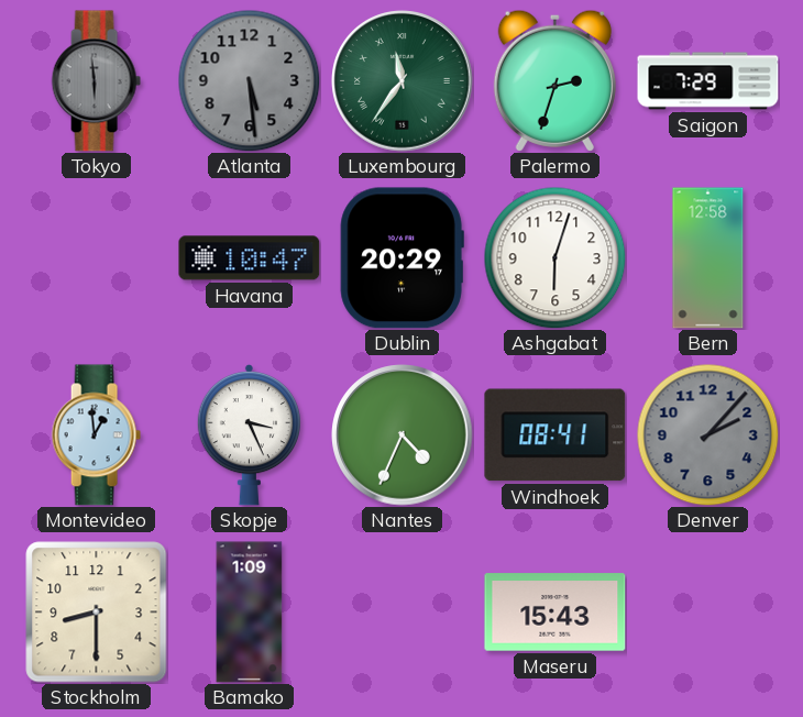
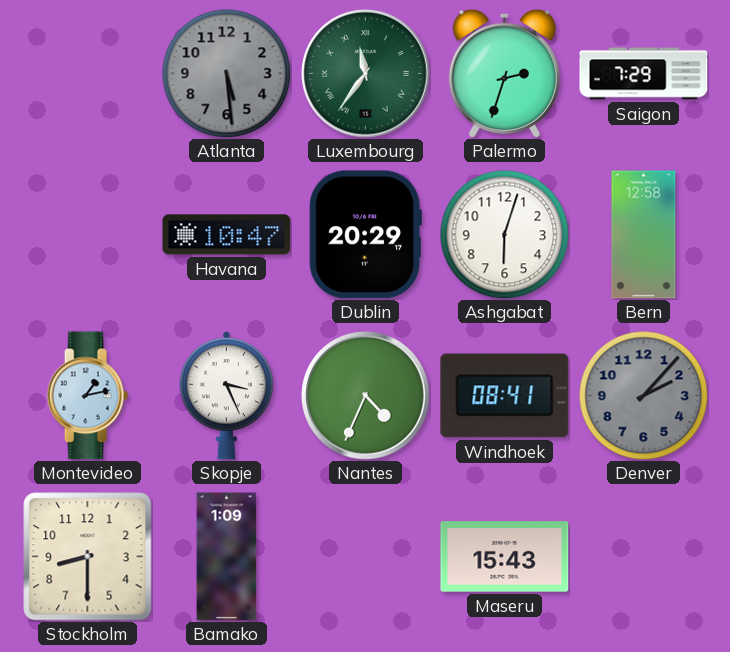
Tokyo: 5:59 -> none (96, 81)
Montevideo: 12:59 -> 1:13 (87, 396)
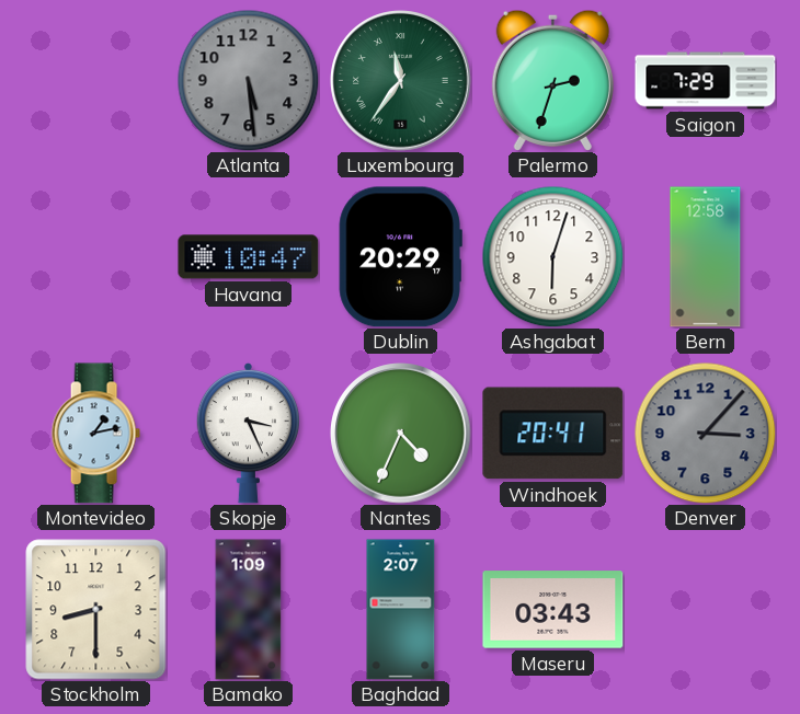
Windhoek: 08:41 -> 20:41 (553, 434)
Denver: 2:07 -> 3:07 (705, 433)
Baghdad: none -> 2:07 (401, 610)
Maseru: 15:43 -> 03:43 (553, 610)
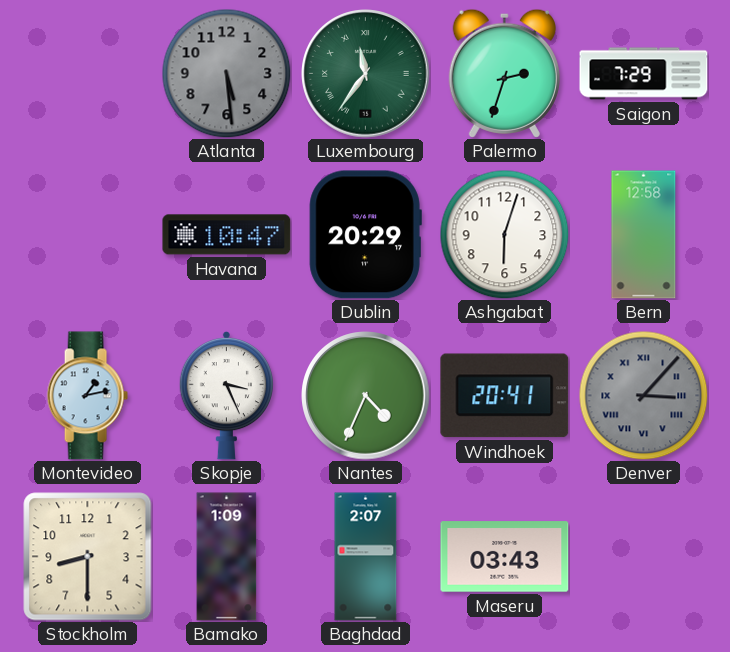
Denver numerals: Arabic -> Roman (643, 395)
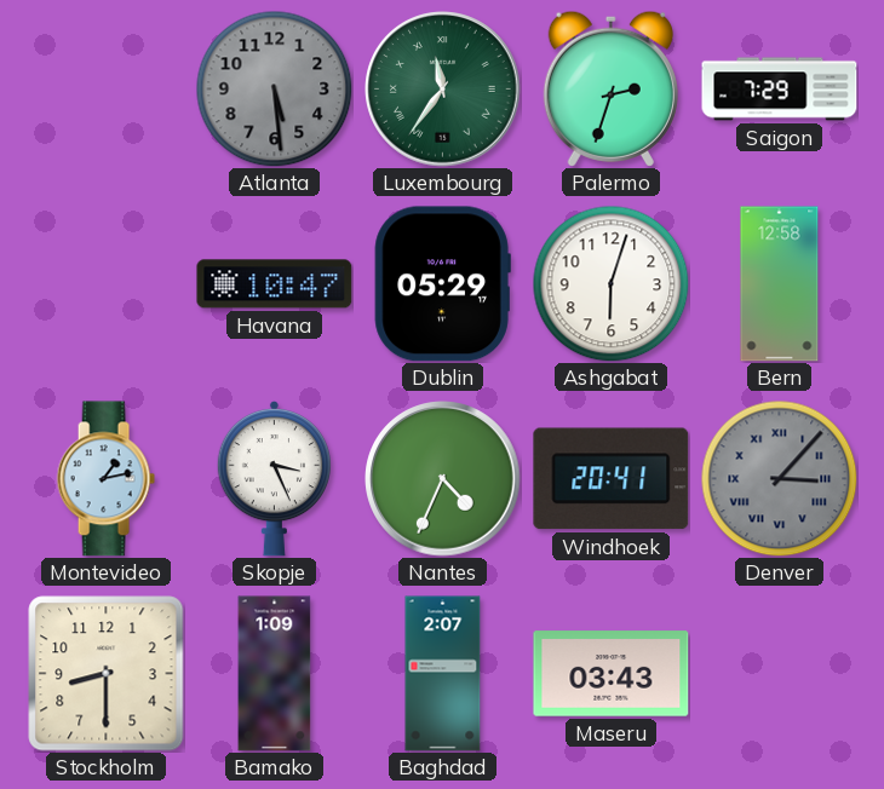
Dublin: 20:29 -> 05:29 (442, 284)
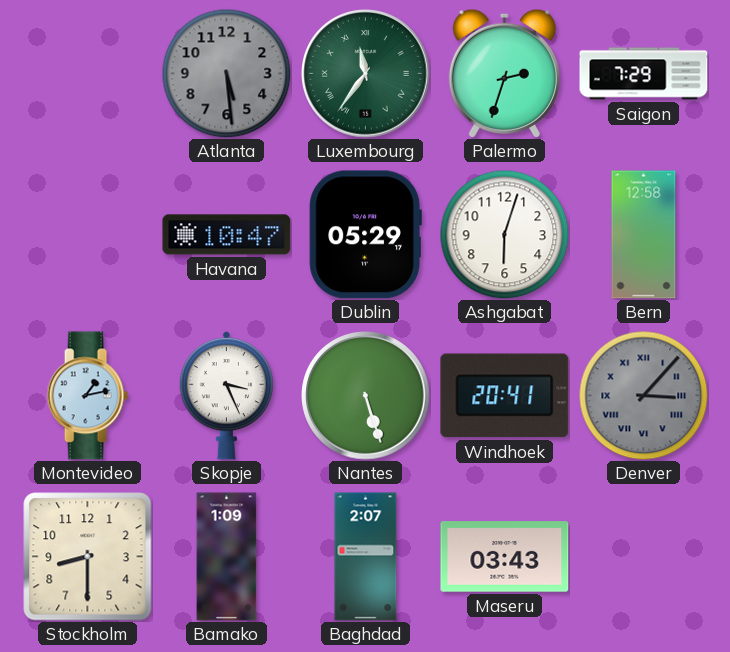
Nantes: 4:34 -> 5:27 (366, 396)
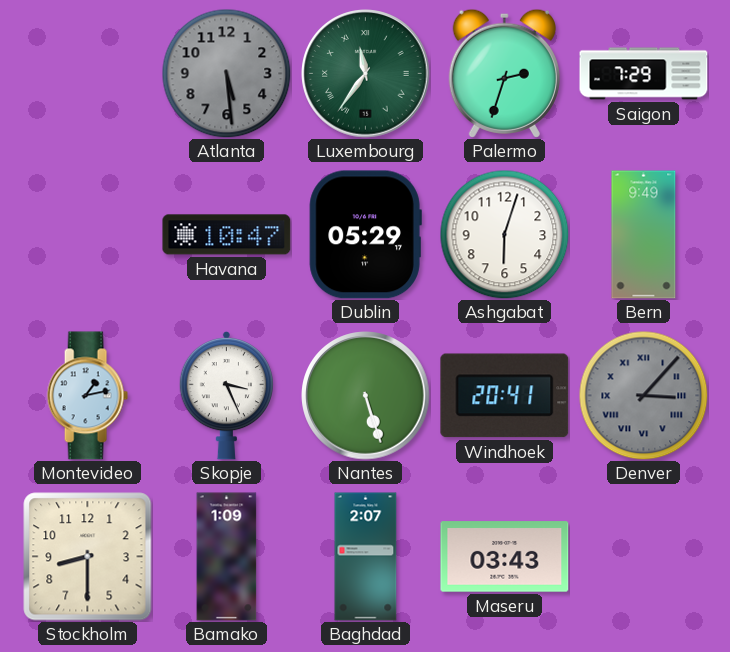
Bern: 12:58 -> 9:49 (644, 235)
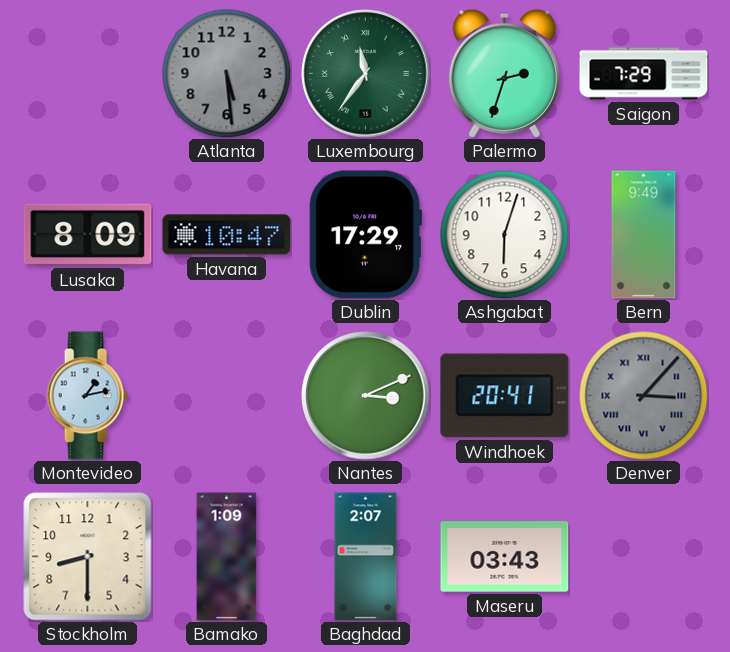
Lusaka: none -> 8:09 (88, 235)
Dublin: 05:29 -> 17:29 (365, 235)
Skopje: 3:26 -> none (226, 395)
Nantes: 5:27 -> 3:11 (366, 396)
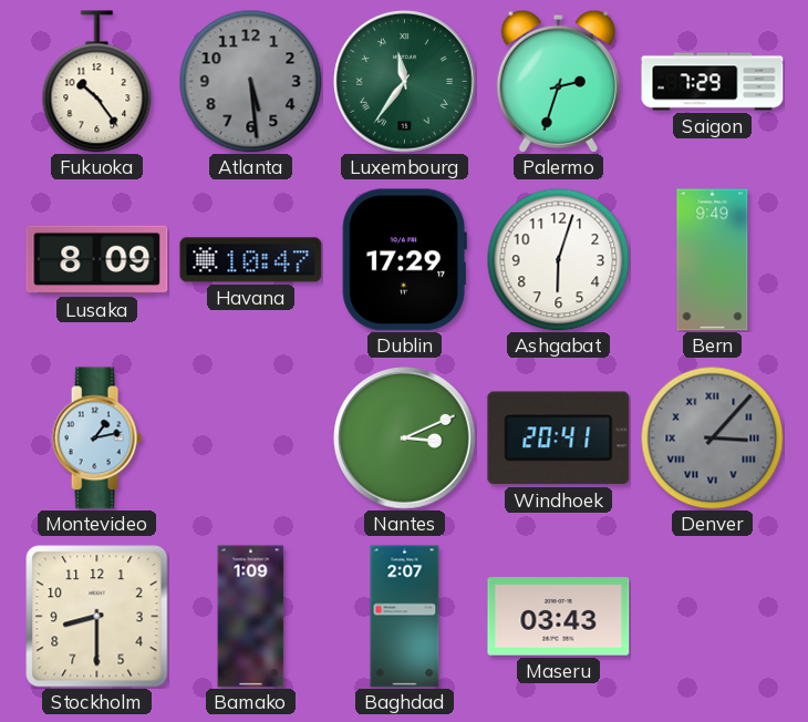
Fukuoka: none -> 10:24 (97, 82)
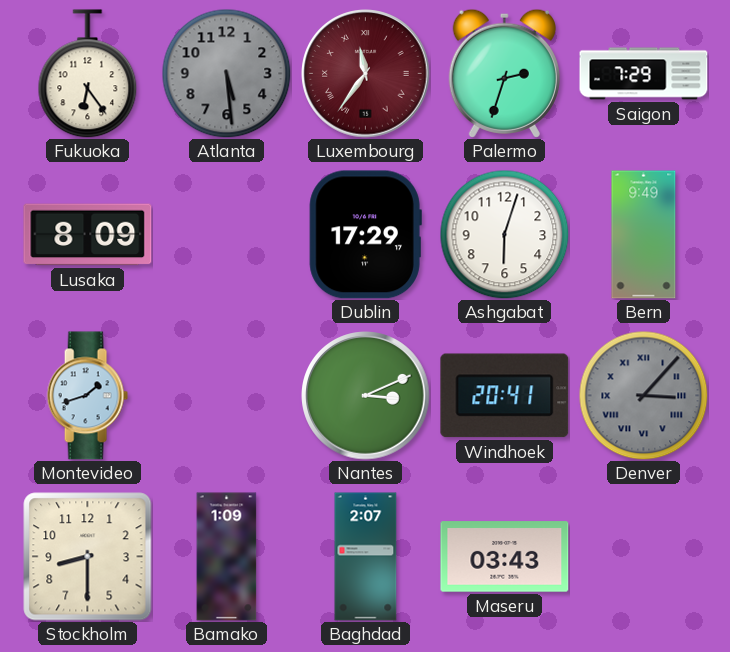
Fukuoka: 10:24 -> 6:24 (88, 74)
Luxembourg dial: green -> burgundy (366, 74)
Havana: 10:47 -> none (251, 260)
Montevideo: 1:13 -> 1:42 (87, 396)
